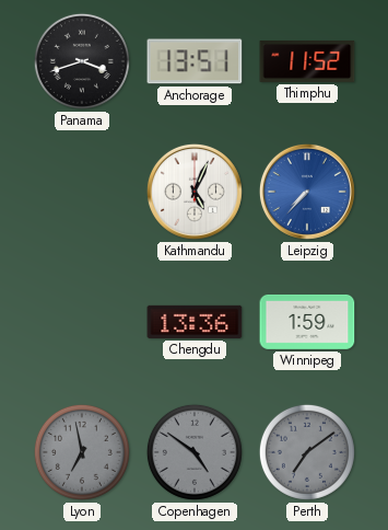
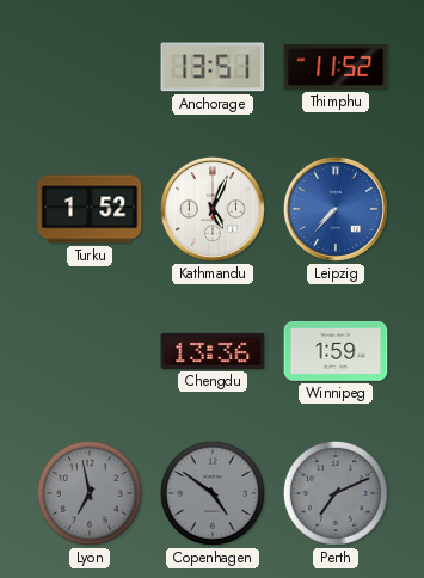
Panama: 3:42 -> none (82, 61)
Turku: none -> 1:52 (90, 209)
Perth: 7:09 -> 7:11 (336, 493)
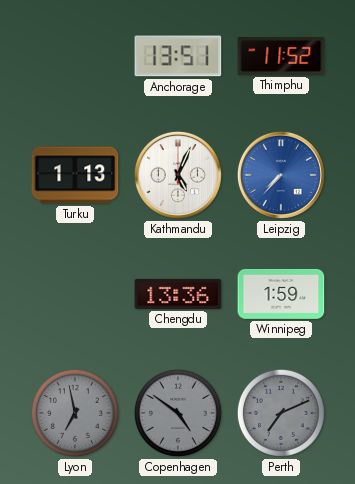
Turku: 1:52 -> 1:13 (75, 175)
